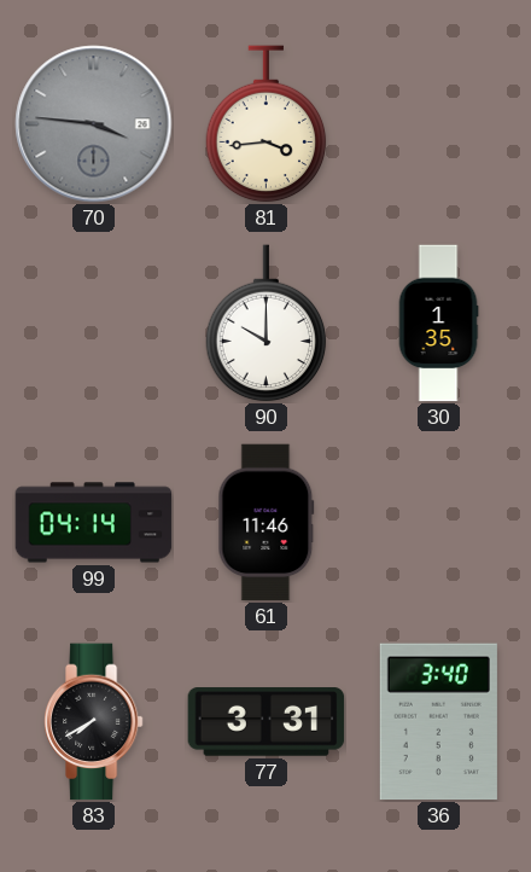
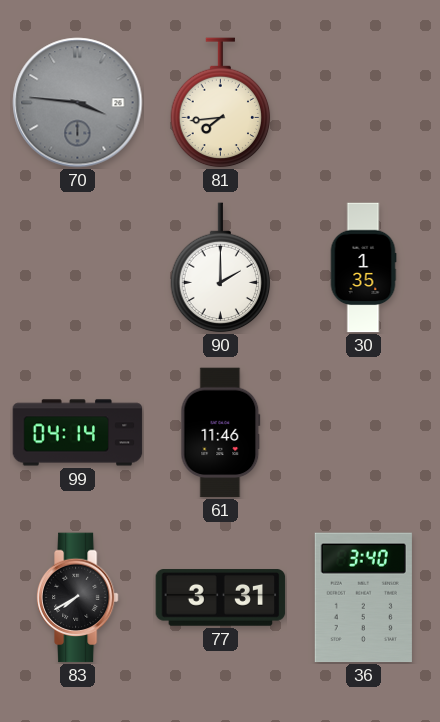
81: 3:44 -> 7:44 (221, 103)
90: 10:00 -> 2:00 (221, 268)
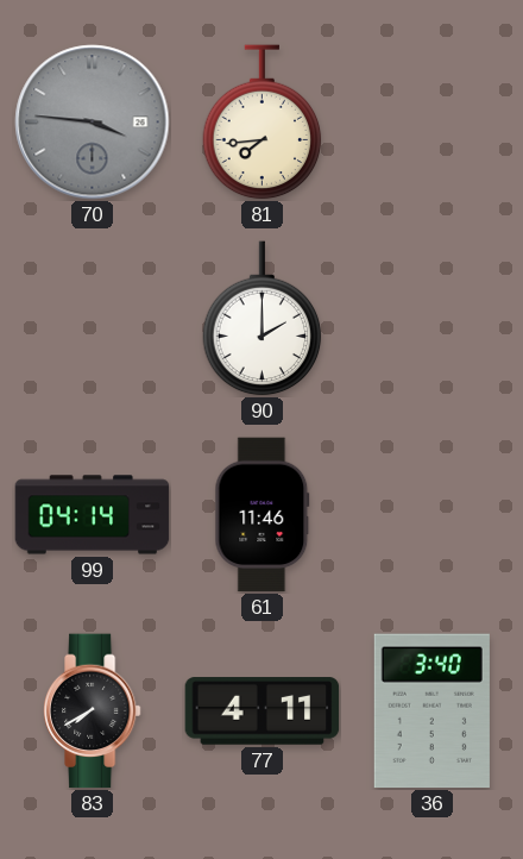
30: 1:35 -> none (363, 268)
77: 3:31 -> 4:11 (263, 711)
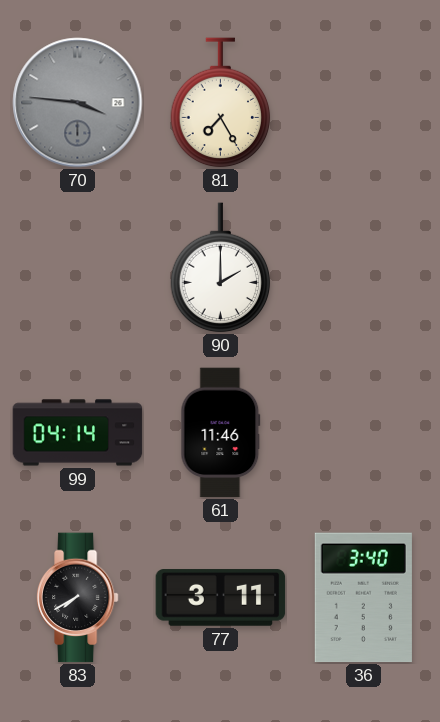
81: 7:44 -> 7:25 (221, 103)
77: 4:11 -> 3:11 (221, 598)
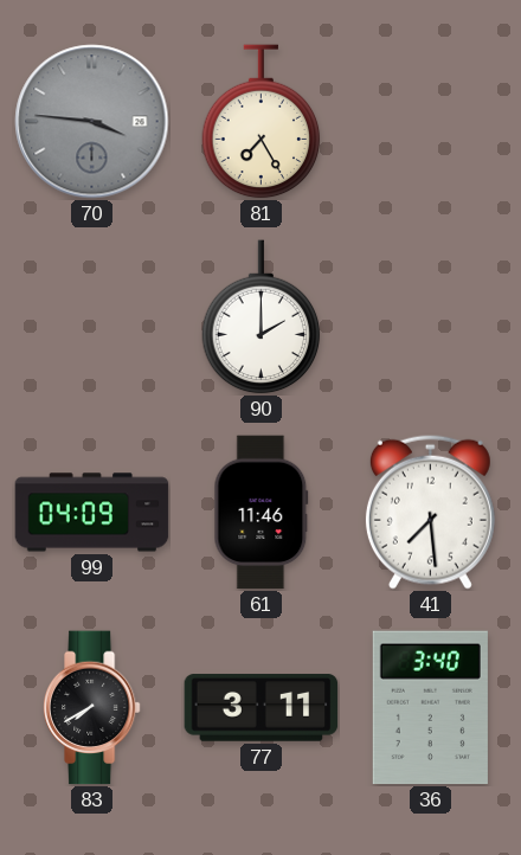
99: 04:14 -> 04:09 (92, 513)
41: none -> 7:29 (430, 512)
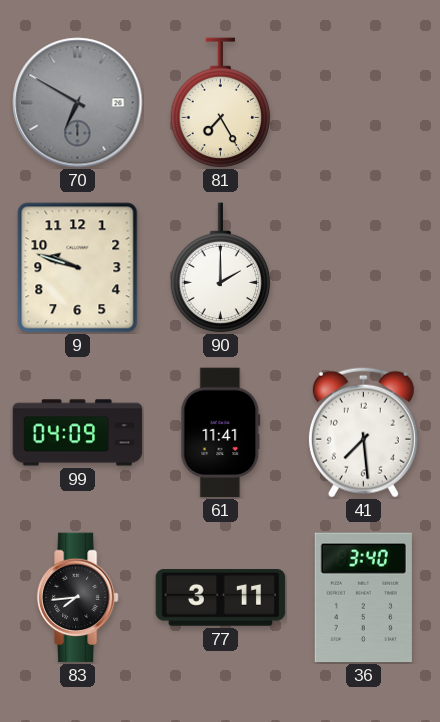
70: 3:46 -> 6:50 (78, 103)
9: none -> 9:48 (78, 268)
61: 11:46 -> 11:41 (221, 433)
83: 7:40 -> 7:44 (77, 598)
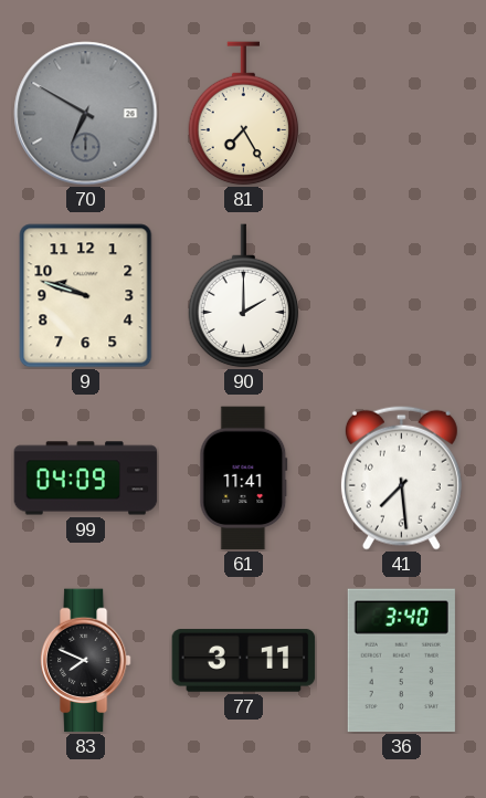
83: 7:44 -> 7:49 (85, 661)
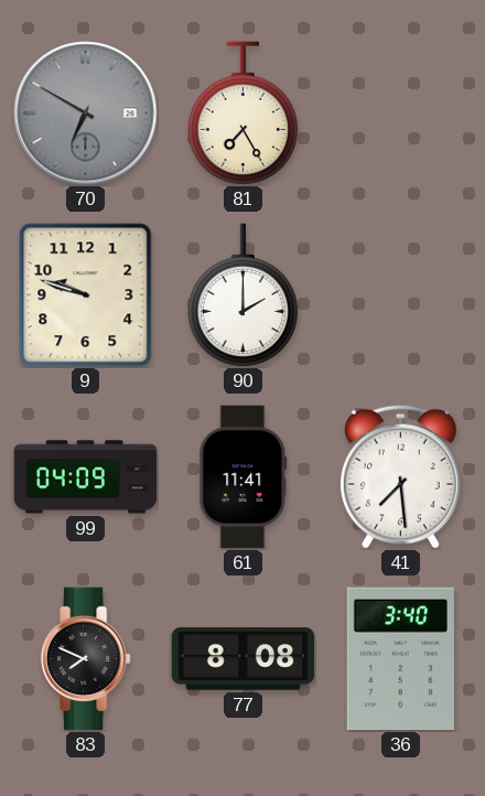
77: 3:11 -> 8:08 (244, 659)
